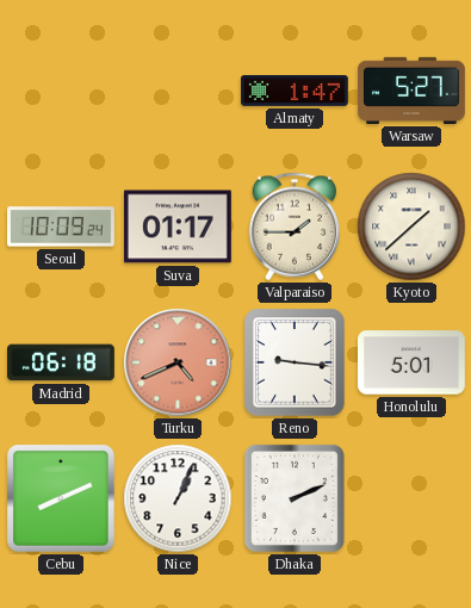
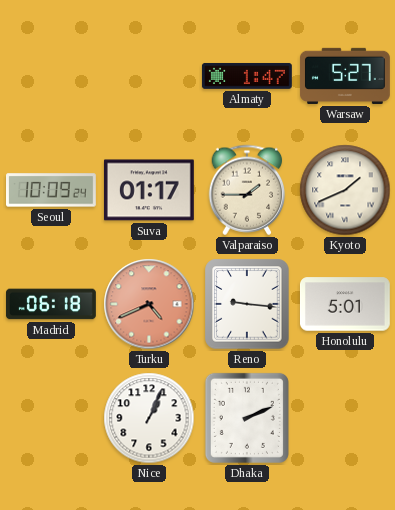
Kyoto: 1:38 -> 1:41 (345, 190)
Cebu: 8:11 -> none (62, 500)
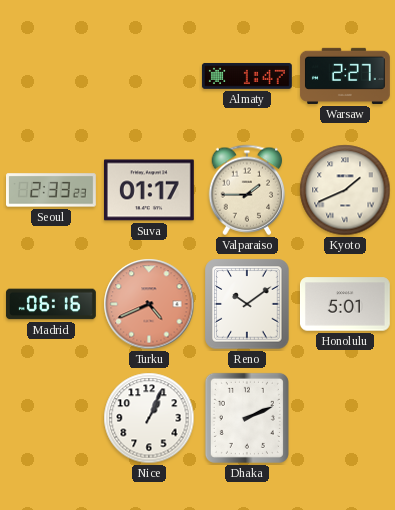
Warsaw: 5:27 -> 2:27 (346, 76)
Seoul: 10:09 -> 2:33 (52, 190)
Madrid: 06:18 -> 06:16 (52, 304)
Reno: 9:16 -> 10:09 (247, 304)
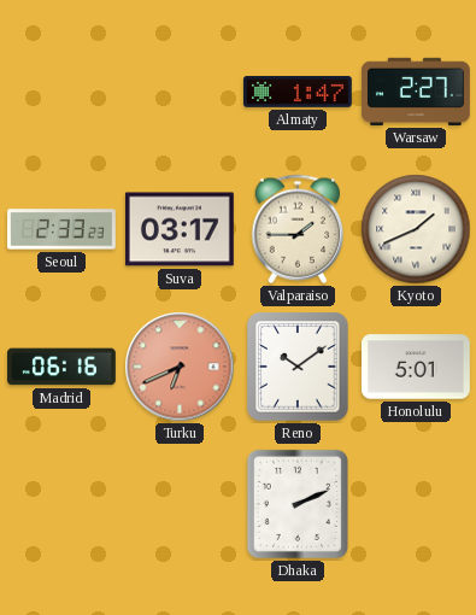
Suva: 01:17 -> 03:17 (180, 229)
Turku: 4:41 -> 6:41 (180, 367)
Nice: 1:04 -> none (149, 418)
